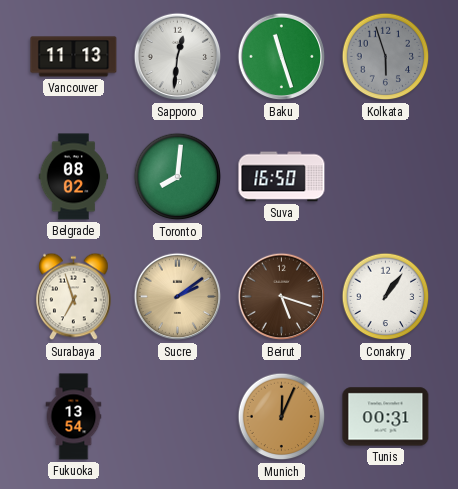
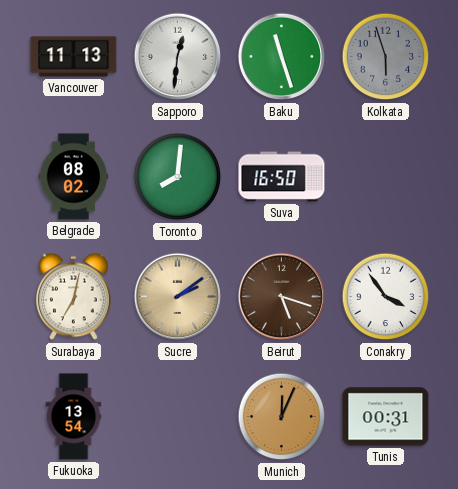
Surabaya: 6:57 -> 7:02 (74, 297)
Conakry: 1:06 -> 3:54 (386, 297)
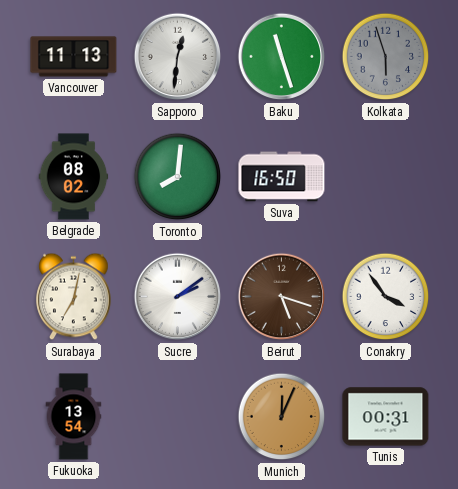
Sucre dial: champagne -> white (178, 297)
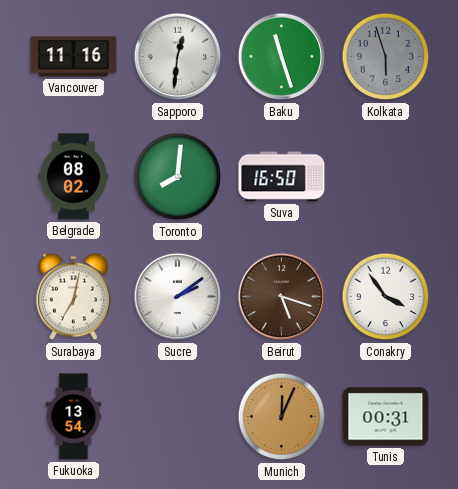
Vancouver: 11:13 -> 11:16 (74, 57)
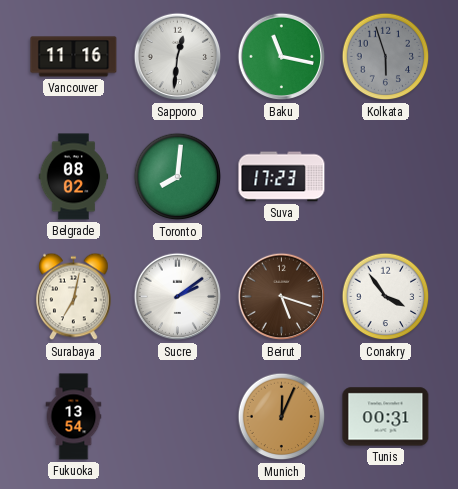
Baku: 11:27 -> 11:17 (282, 57)
Suva: 16:50 -> 17:23 (282, 177)
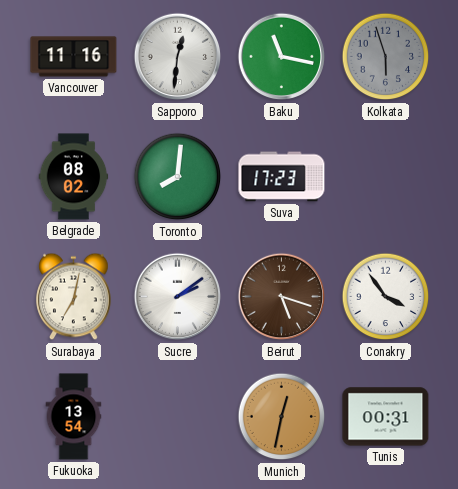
Munich: 12:04 -> 12:32 (282, 417)
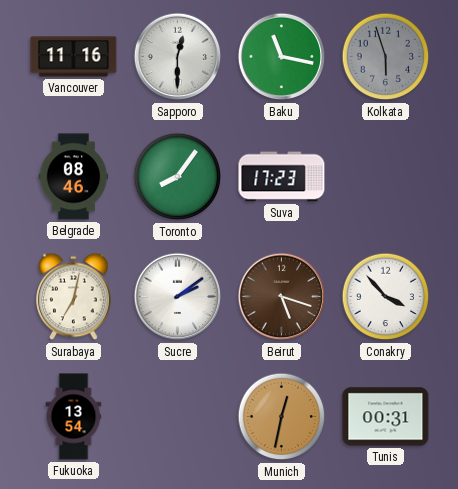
Sapporo: 12:31 -> 12:30 (178, 57)
Belgrade: 08:02 -> 08:46 (74, 177)
Toronto: 8:01 -> 8:06 (178, 177)
Conakry: 3:54 -> 3:53 (386, 297)
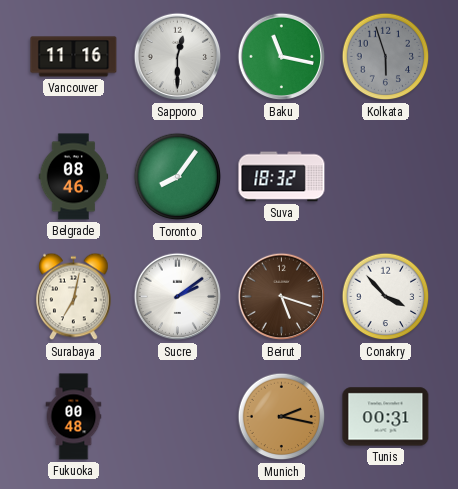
Suva: 17:23 -> 18:32 (282, 177)
Fukuoka: 13:54 -> 00:48 (74, 417)
Munich: 12:32 -> 2:17 (282, 417)
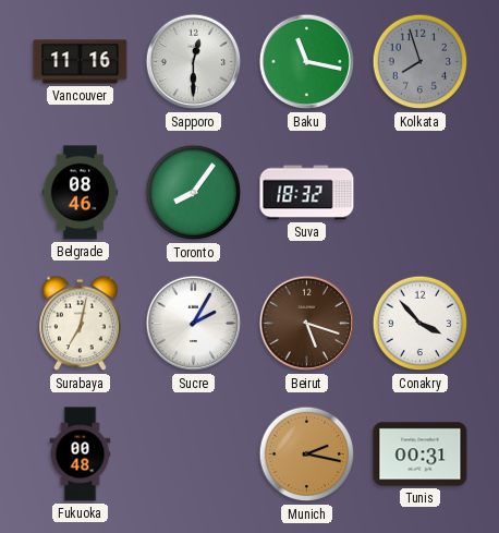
Kolkata: 5:57 -> 7:57 (421, 62)
Sucre: 2:09 -> 2:05 (194, 324)
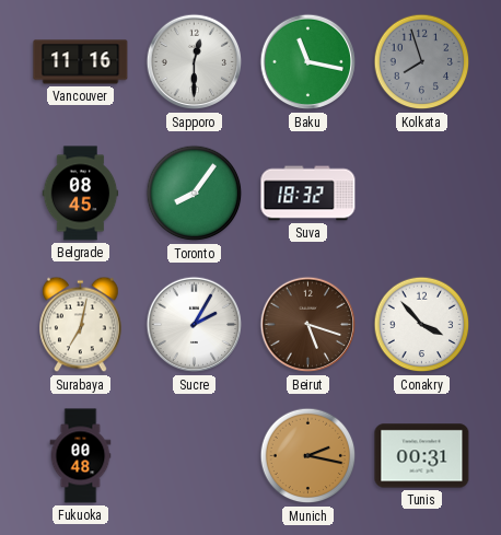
Belgrade: 08:46 -> 08:45 (81, 194)
